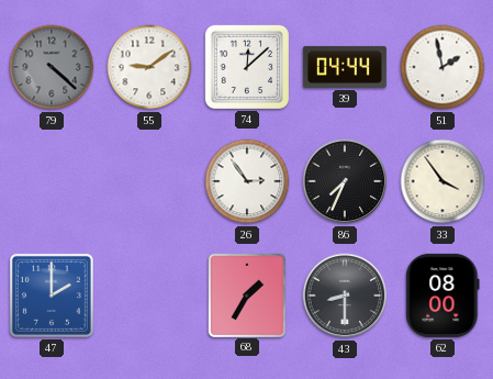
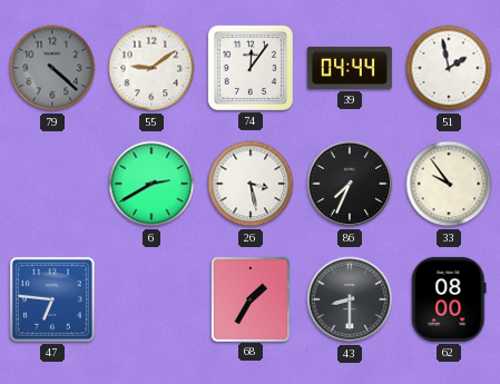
74: 12:08 -> 12:06 (251, 68)
6: none -> 2:40 (151, 184)
26: 2:54 -> 3:28 (251, 184)
33: 3:54 -> 9:54 (449, 184)
47: 2:00 -> 6:46 (52, 299)
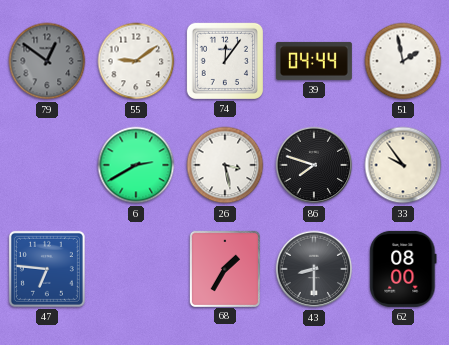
79: 4:22 -> 12:51 (47, 61)
86: 7:34 -> 7:48 (314, 165)
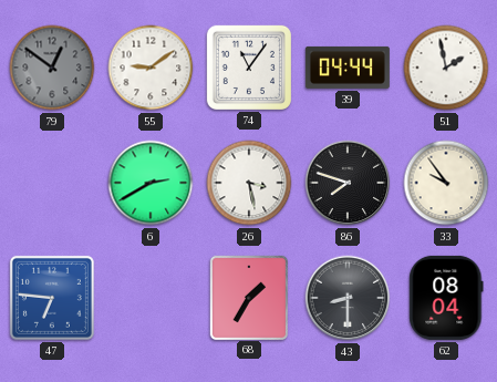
74: 12:06 -> 11:06 (249, 68)
62: 08:00 -> 08:04 (446, 298)
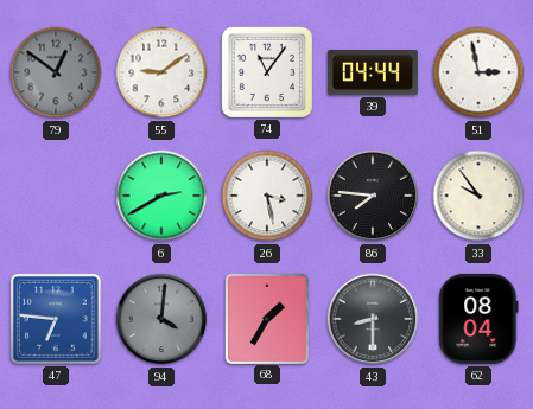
51: 1:58 -> 2:58 (478, 72)
86: 7:48 -> 7:46 (373, 196)
94: none -> 4:01 (161, 319)
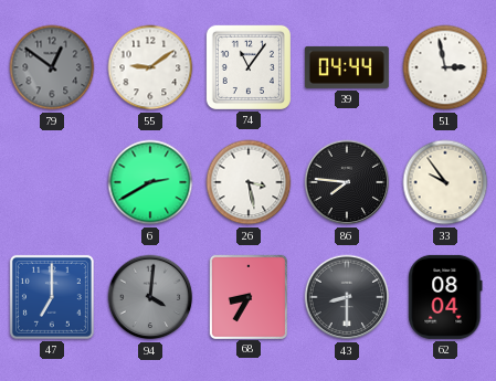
47: 6:46 -> 7:00 (52, 297)
68: 1:35 -> 8:35 (247, 296)
